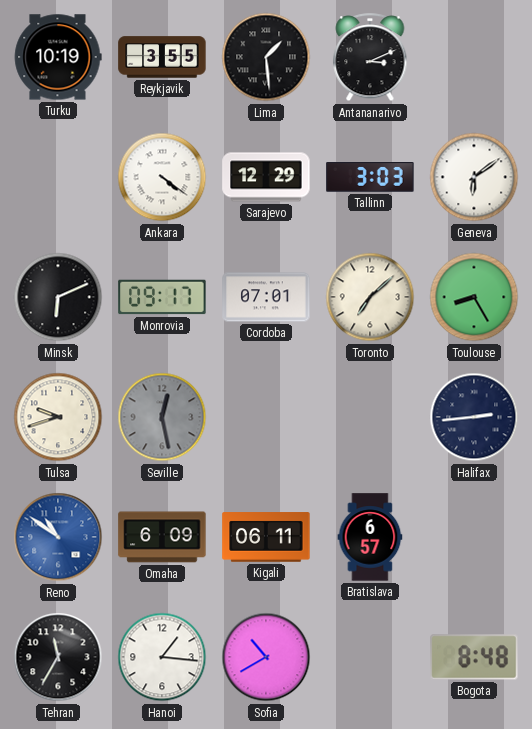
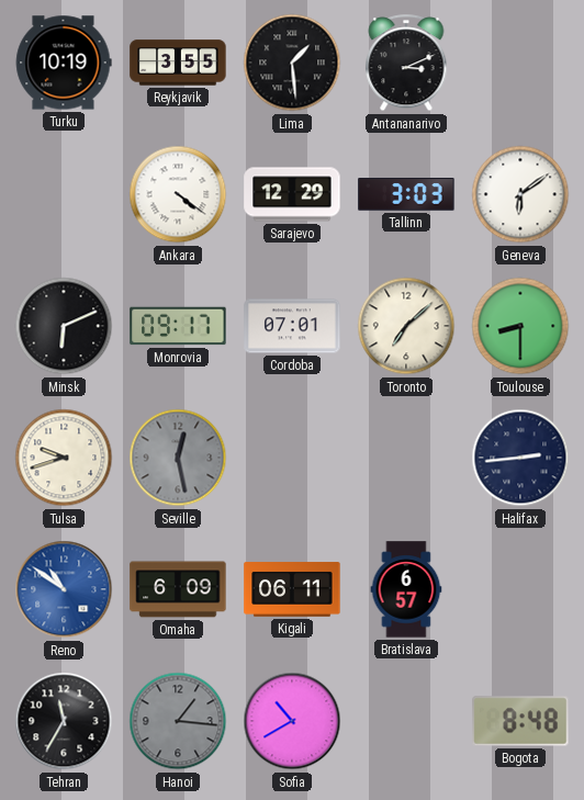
Toulouse: 8:25 -> 8:30 (520, 326)
Hanoi dial: white -> grey (178, 721)
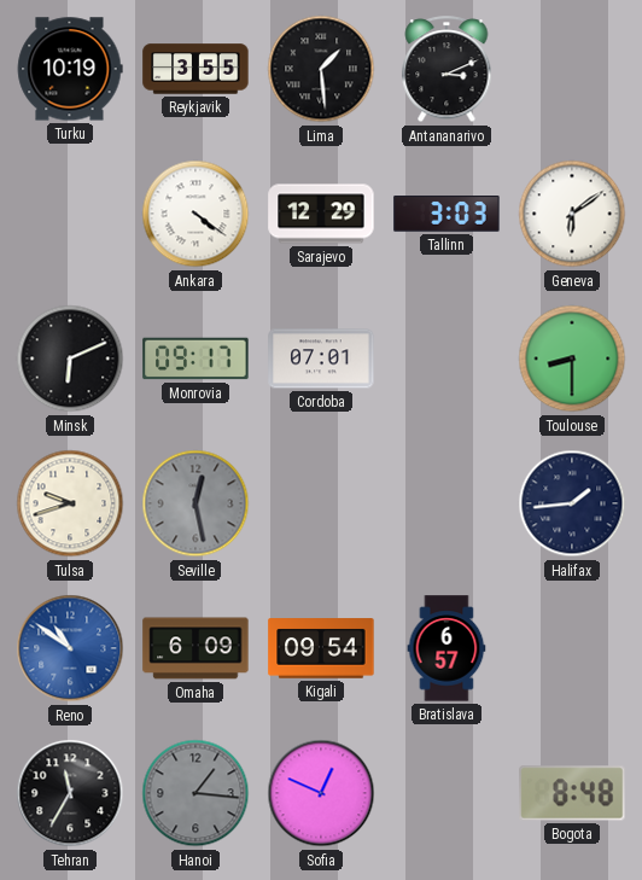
Toronto: 7:08 -> none (406, 326)
Halifax: 2:44 -> 1:44 (572, 503)
Kigali: 06:11 -> 09:54 (321, 648)
Sofia: 10:40 -> 12:49 (321, 793)
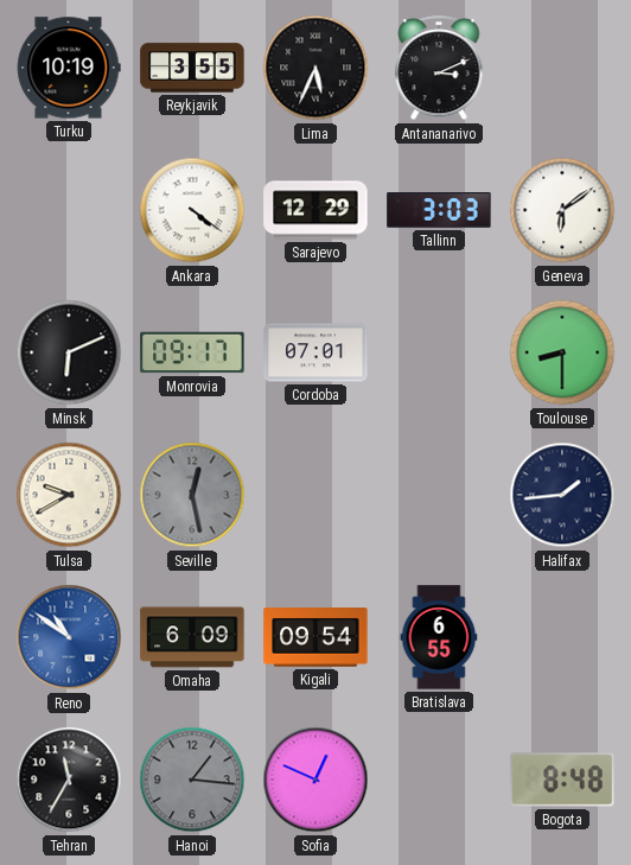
Lima: 1:29 -> 5:34 (315, 68)
Tulsa: 9:42 -> 9:40 (69, 495)
Bratislava: 6:57 -> 6:55 (439, 637)
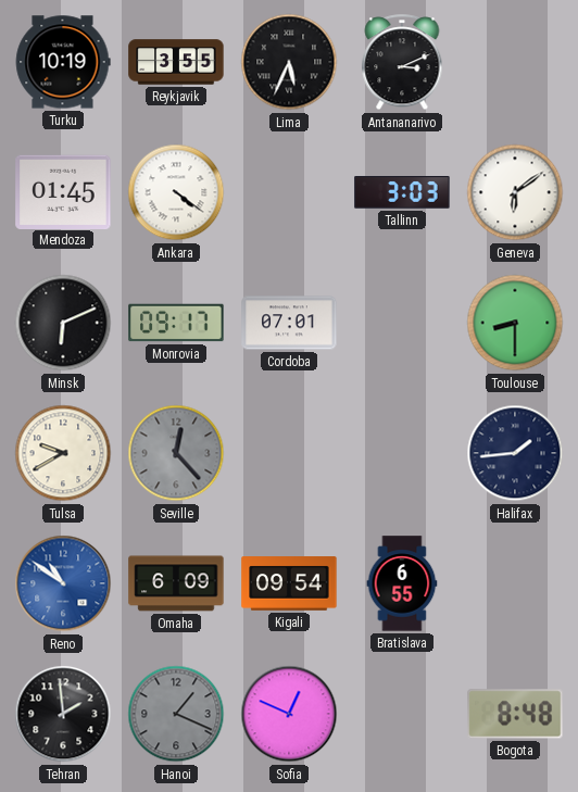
Mendoza: none -> 01:45 (63, 191)
Sarajevo: 12:29 -> none (315, 210)
Seville: 12:28 -> 12:23 (176, 453)
Tehran: 11:35 -> 1:59 (63, 714)
Hanoi: 1:16 -> 1:19 (176, 714)
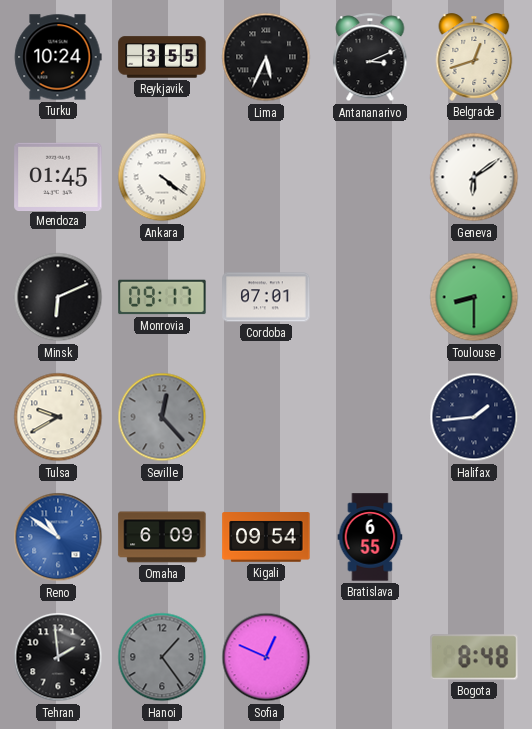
Turku: 10:19 -> 10:24 (58, 57)
Belgrade: none -> 12:42 (474, 57)
Tallinn: 3:03 -> none (402, 193)
Hanoi: 1:19 -> 1:24 (162, 657)
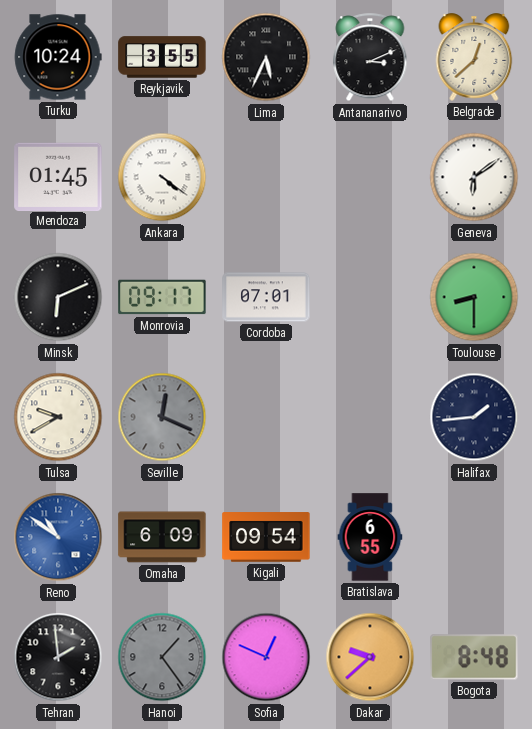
Belgrade: 12:42 -> 12:38 (474, 57)
Seville: 12:23 -> 12:19 (162, 417)
Dakar: none -> 9:38 (370, 657)
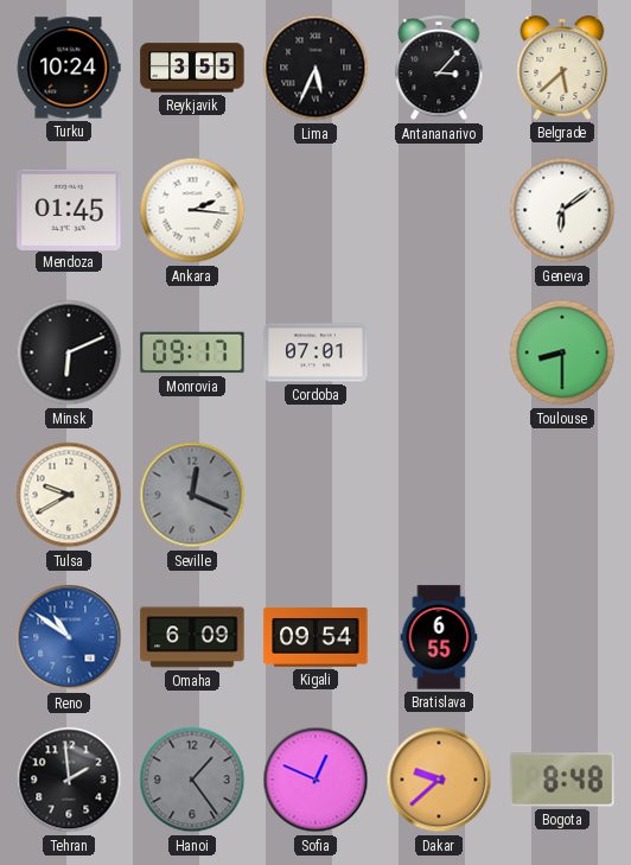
Antananarivo: 3:11 -> 3:07 (439, 69)
Belgrade: 12:38 -> 5:38 (562, 68)
Ankara: 4:21 -> 2:16 (192, 210)
Halifax: 1:44 -> none (474, 417)
